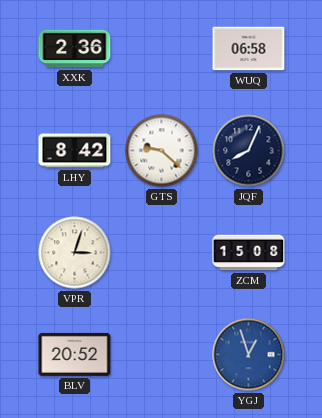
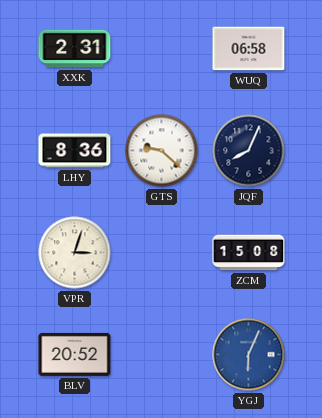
XXK: 2:36 -> 2:31 (75, 49)
LHY: 8:42 -> 8:36 (75, 151)
YGJ: 12:57 -> 6:04 (249, 355)
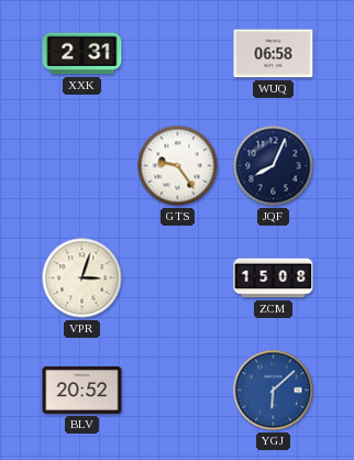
LHY: 8:36 -> none (75, 151)
GTS: 9:22 -> 9:24 (178, 166)
YGJ: 6:04 -> 6:08 (274, 391)
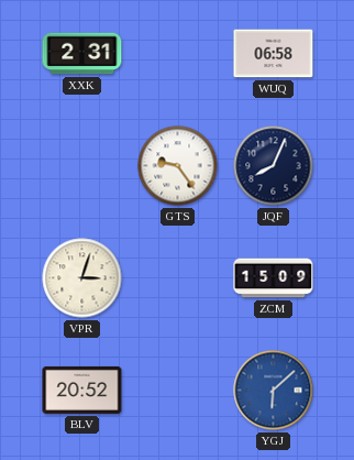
ZCM: 15:08 -> 15:09 (274, 278)
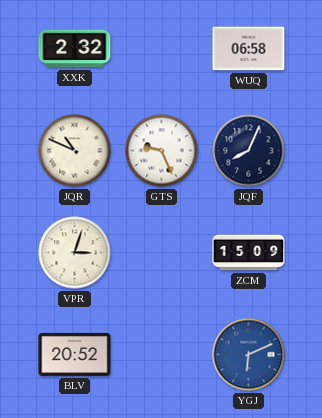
XXK: 2:31 -> 2:32 (75, 49)
JQR: none -> 10:49 (75, 151)
GTS: 9:24 -> 9:26 (162, 151)
YGJ: 6:08 -> 6:11 (249, 355)
